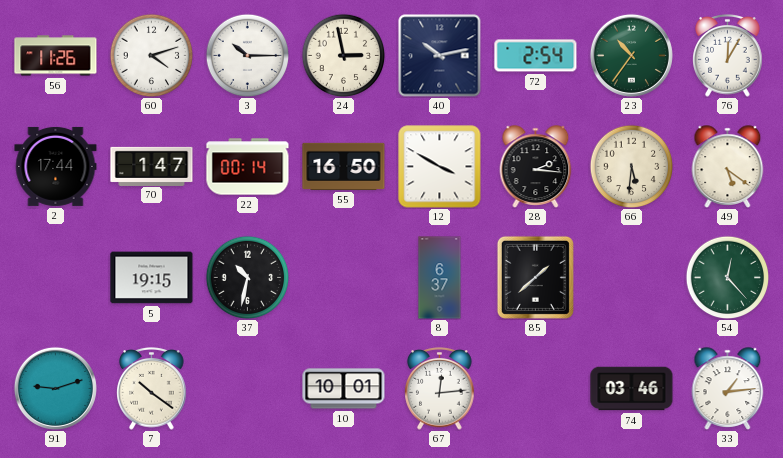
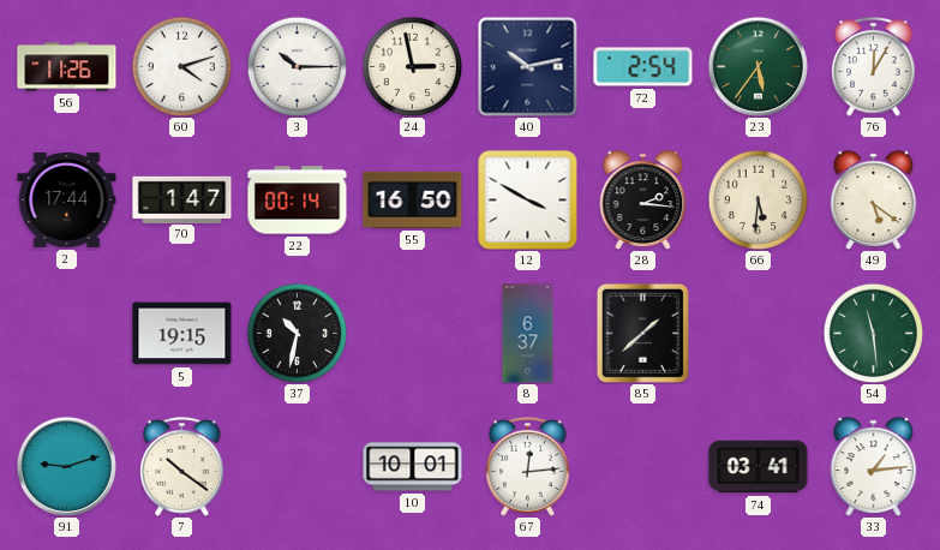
23: 10:36 -> 5:36 (758, 66)
54: 12:23 -> 11:29 (873, 333)
74: 03:46 -> 03:41 (759, 467)
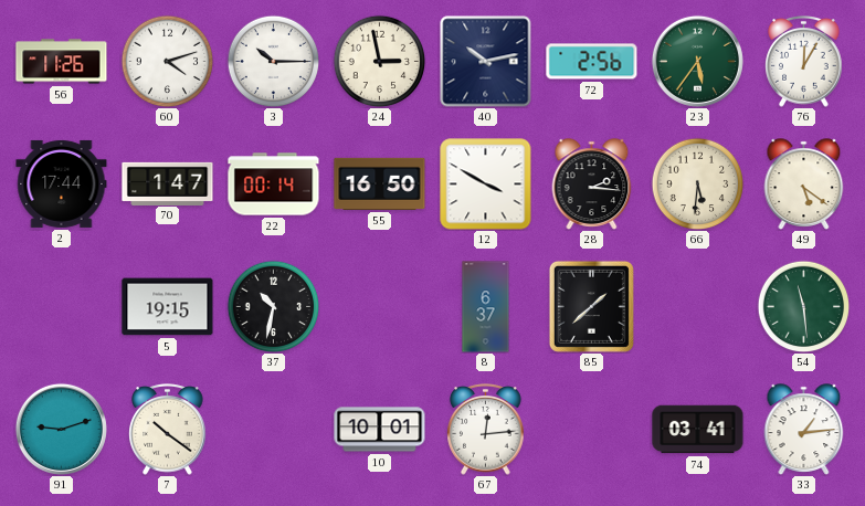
72: 2:54 -> 2:56 (592, 62)
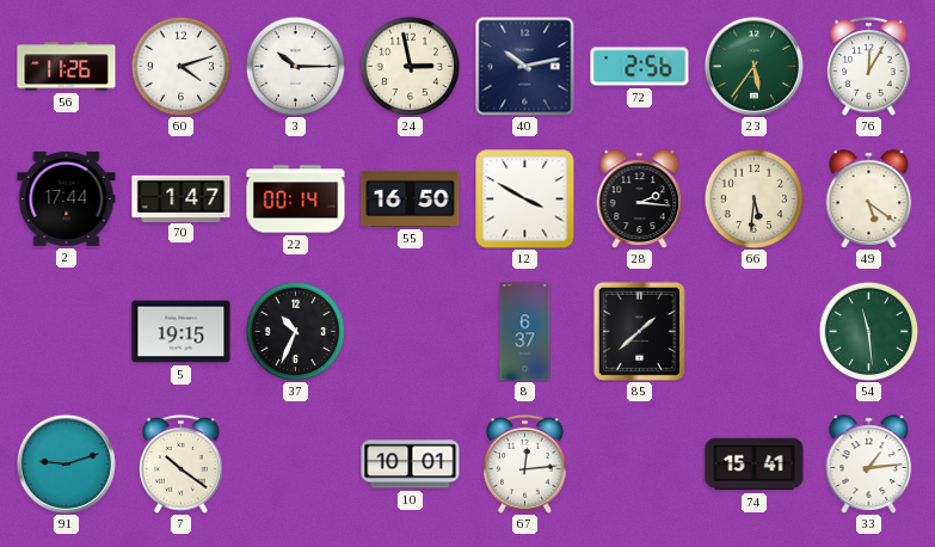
37: 10:32 -> 10:34 (295, 331)
74: 03:41 -> 15:41 (755, 465)
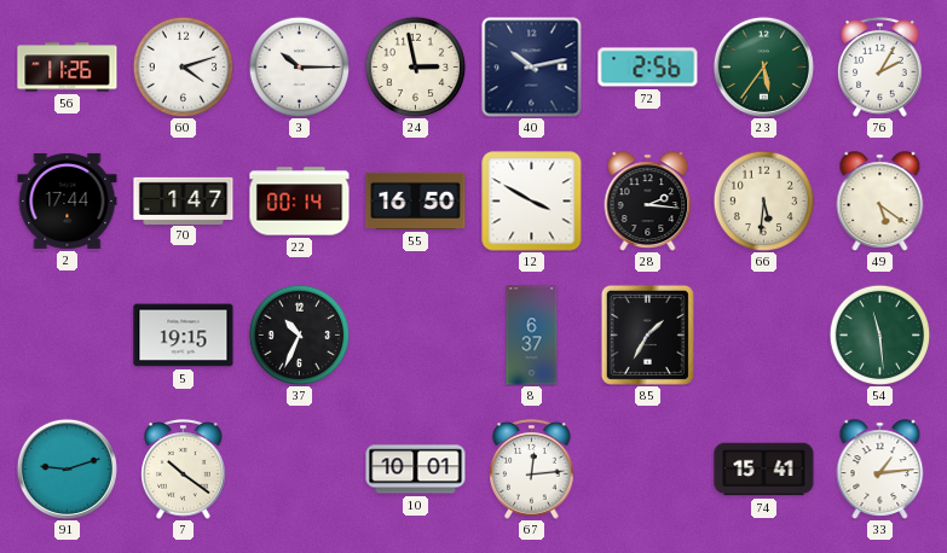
76: 12:05 -> 2:05 (880, 68)
85: 1:38 -> 1:35 (647, 334)
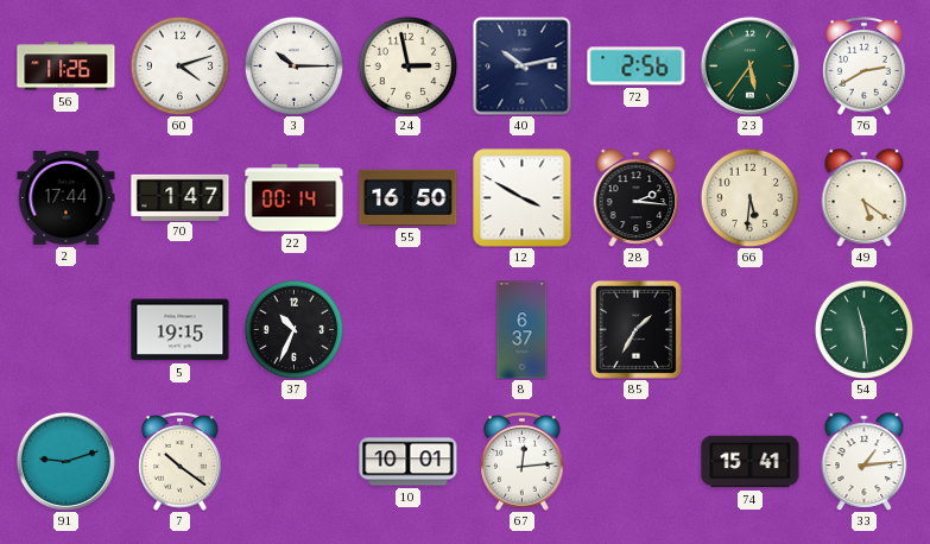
76: 2:05 -> 2:40 (865, 67)
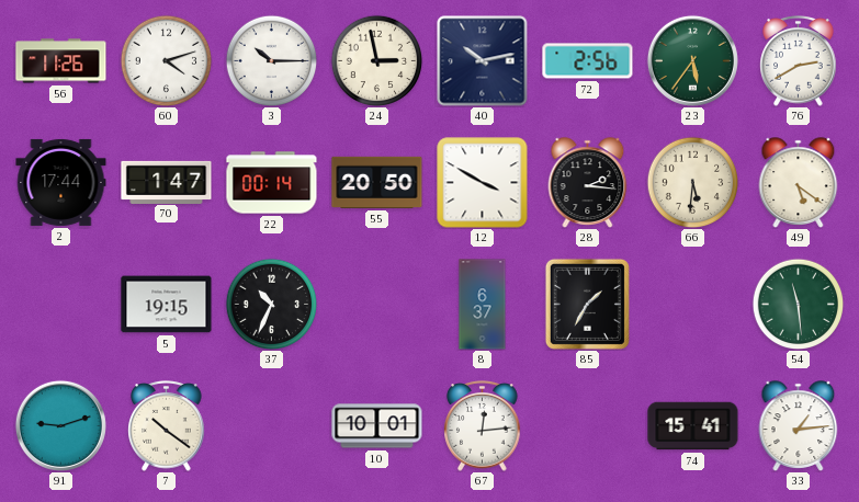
55: 16:50 -> 20:50 (377, 182)
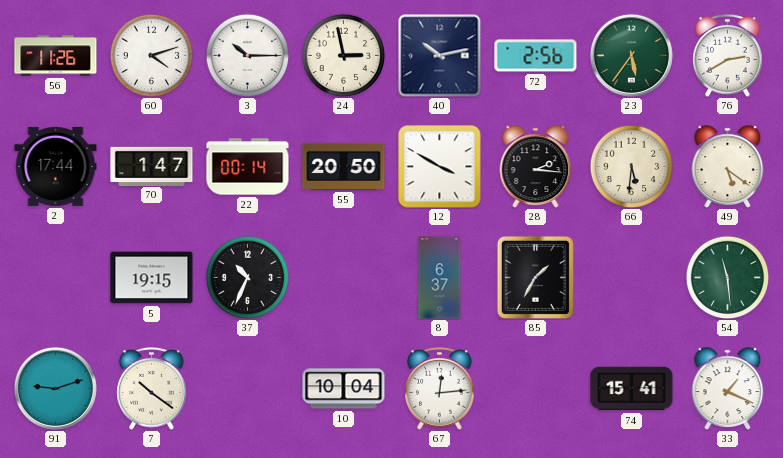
10: 10:01 -> 10:04 (344, 389)
33: 1:14 -> 1:19 (728, 389)
